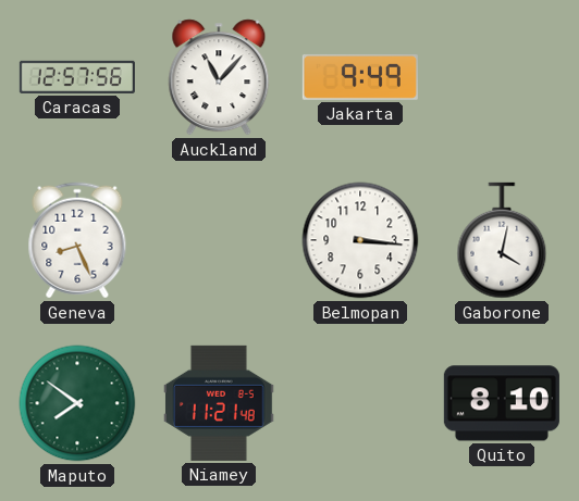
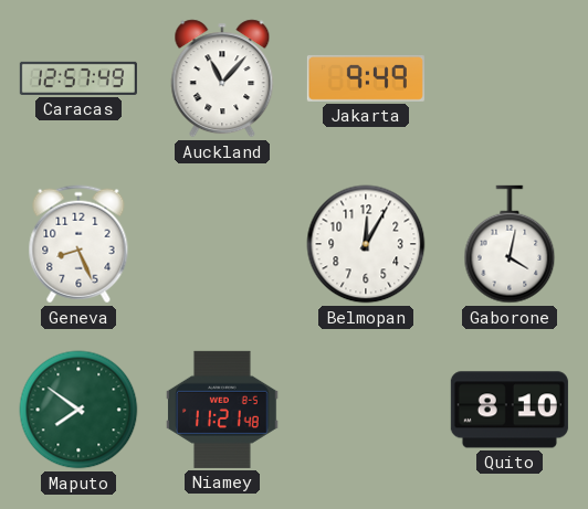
Caracas: 12:57:56 -> 12:57:49 (78, 78)
Belmopan: 3:16 -> 12:05 (366, 244)
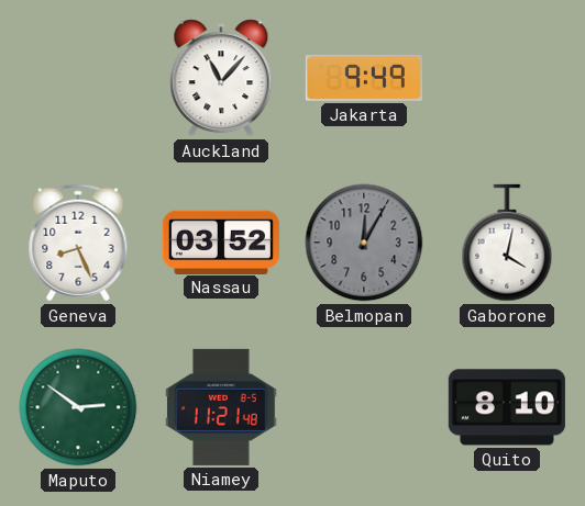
Caracas: 12:57 -> none (78, 78)
Nassau: none -> 03:52 (221, 241)
Belmopan dial: white -> grey (364, 243)
Maputo: 7:51 -> 2:51 (78, 407)
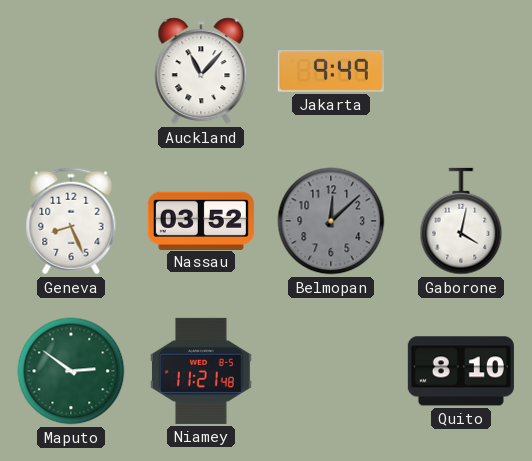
Belmopan: 12:05 -> 12:08 (331, 221)
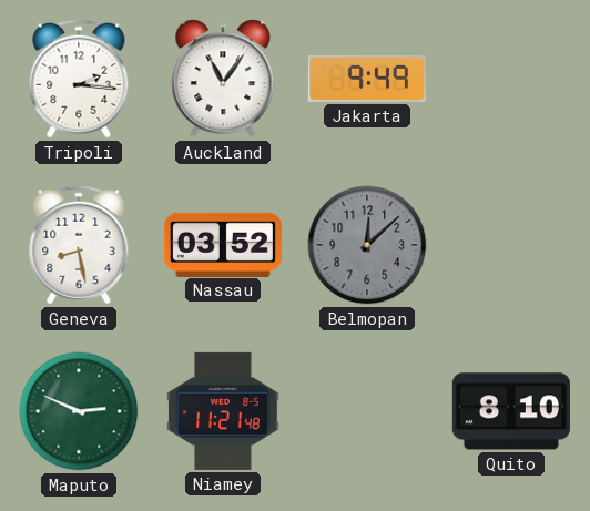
Tripoli: none -> 2:16 (79, 79)
Auckland: 11:07 -> 11:06 (223, 79)
Geneva: 8:26 -> 8:28 (79, 245)
Gaborone: 4:02 -> none (461, 221)
Maputo: 2:51 -> 2:49 (79, 411)
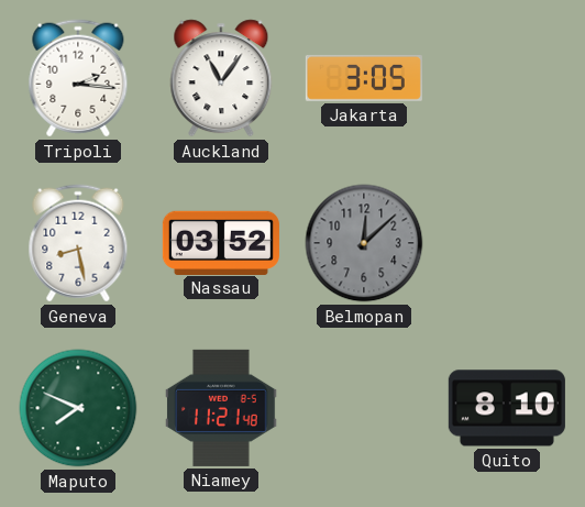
Jakarta: 9:49 -> 3:05 (364, 78)
Maputo: 2:49 -> 7:49 (78, 408)
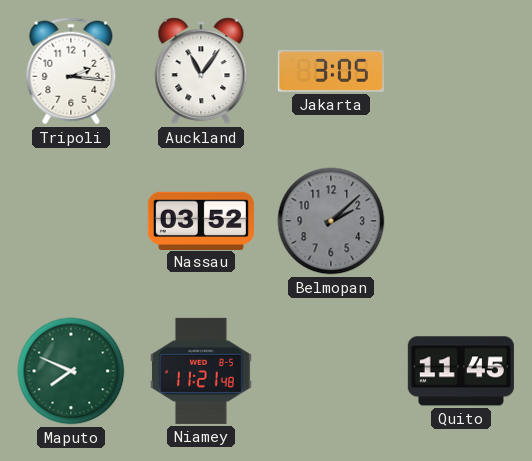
Geneva: 8:28 -> none (78, 243)
Belmopan: 12:08 -> 2:08 (331, 221)
Quito: 8:10 -> 11:45 (461, 371)
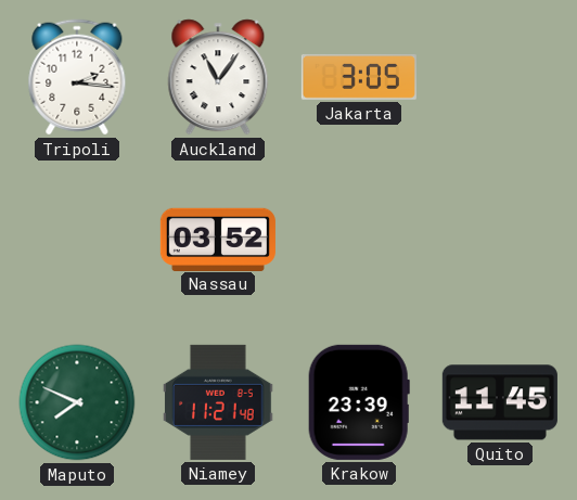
Belmopan: 2:08 -> none (331, 221)
Krakow: none -> 23:39 (359, 402)
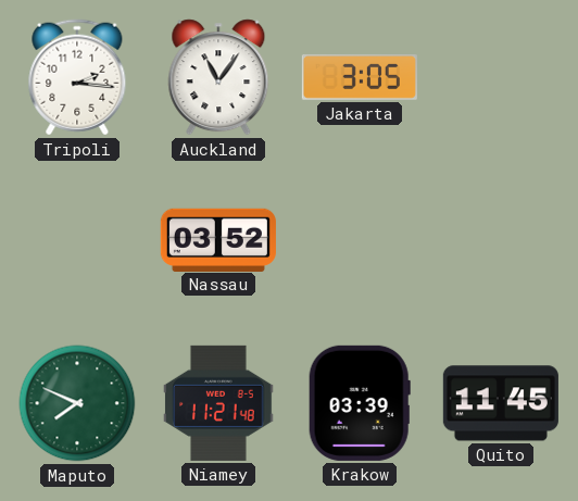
Krakow: 23:39 -> 03:39 (360, 403)
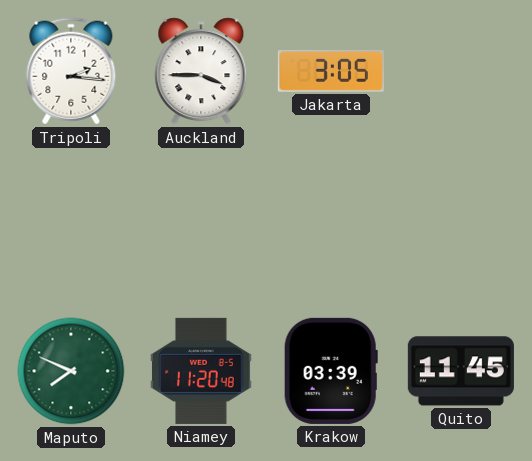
Auckland: 11:06 -> 3:45 (201, 71)
Nassau: 03:52 -> none (218, 239)
Niamey: 11:21 -> 11:20 (201, 371)
